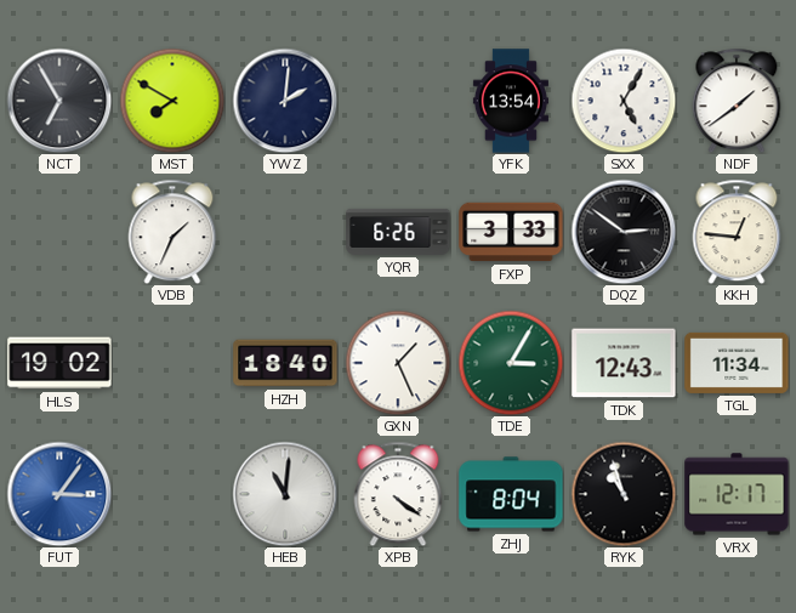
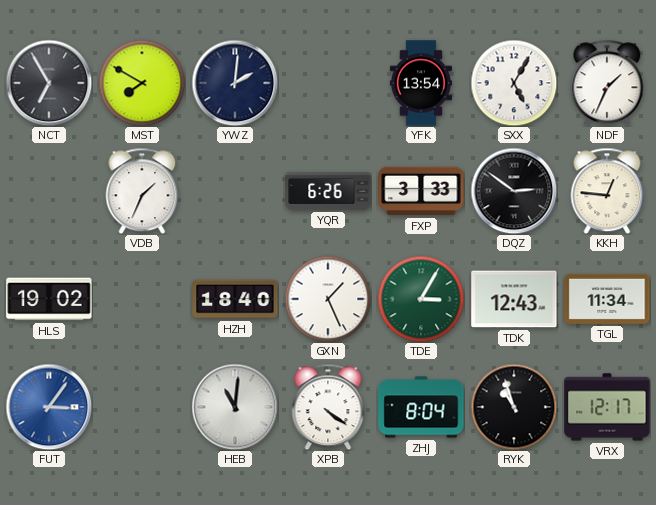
NDF: 1:39 -> 1:34 (607, 83)
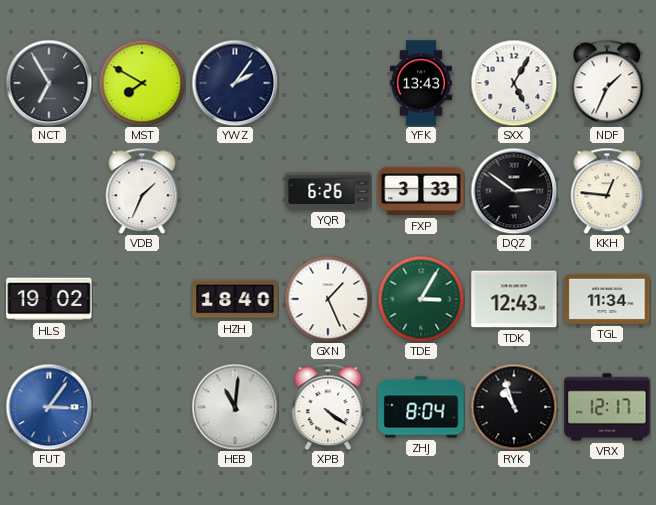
YWZ: 2:01 -> 2:06 (235, 83)
YFK: 13:54 -> 13:43 (421, 83)
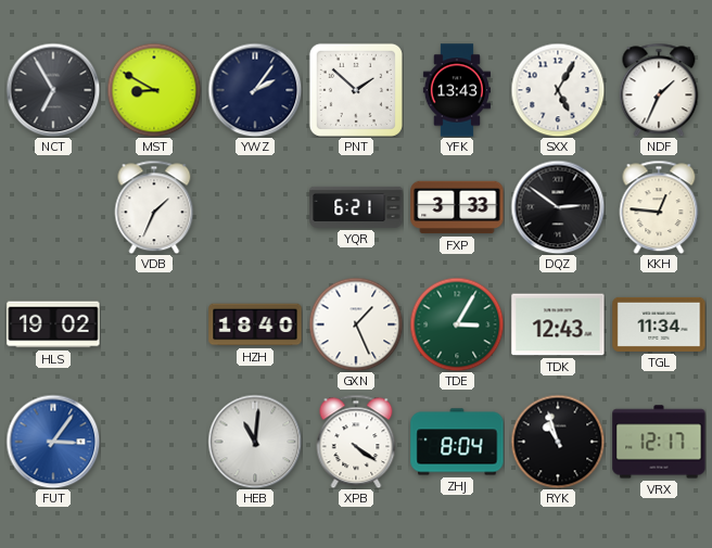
MST: 7:50 -> 8:50 (154, 90)
PNT: none -> 1:52 (356, 90)
YQR: 6:26 -> 6:21 (356, 207)
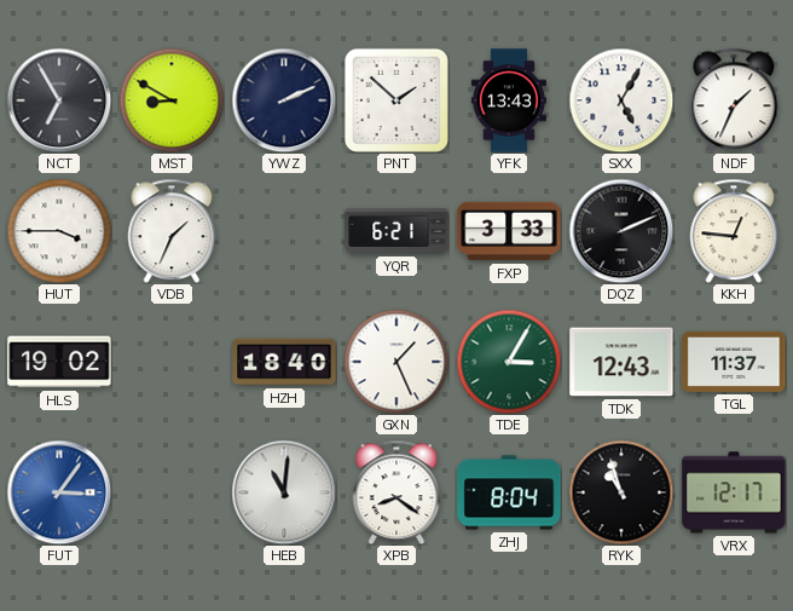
YWZ: 2:06 -> 2:11 (284, 100)
HUT: none -> 3:45 (59, 231)
DQZ: 2:51 -> 2:11 (621, 231)
TGL: 11:34 -> 11:37 (734, 362)
XPB: 4:21 -> 8:21 (396, 492)
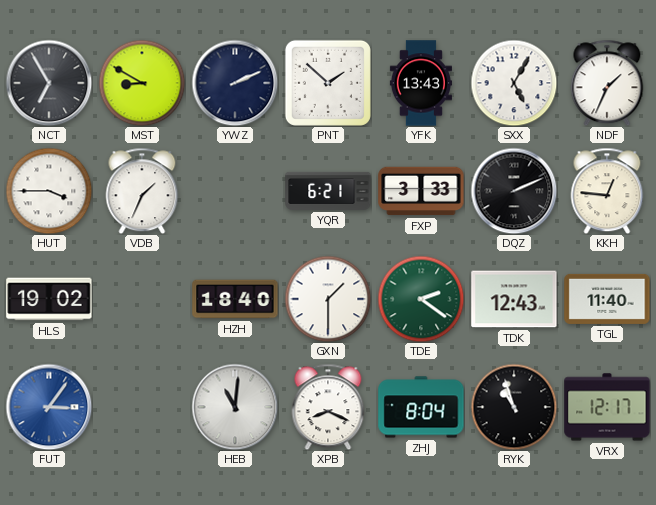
GXN: 1:26 -> 1:30 (328, 299)
TDE: 3:05 -> 2:21 (421, 299)
TGL: 11:37 -> 11:40 (607, 299)
XPB: 8:21 -> 8:19 (328, 407)
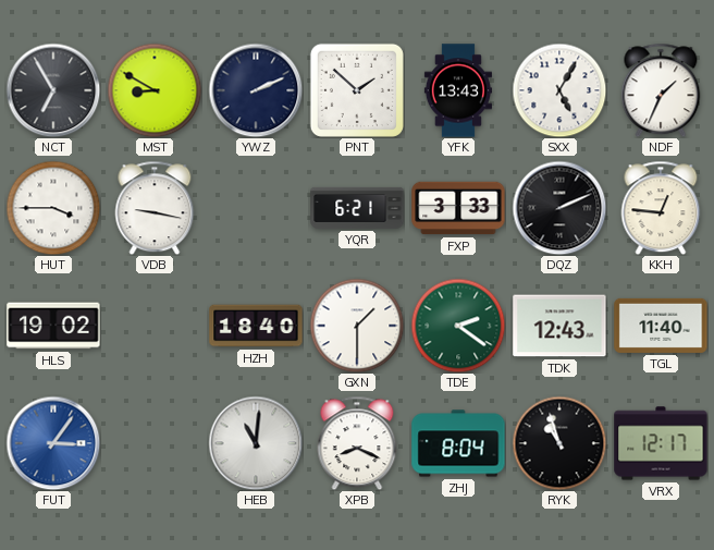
VDB: 1:34 -> 9:17 (155, 208)
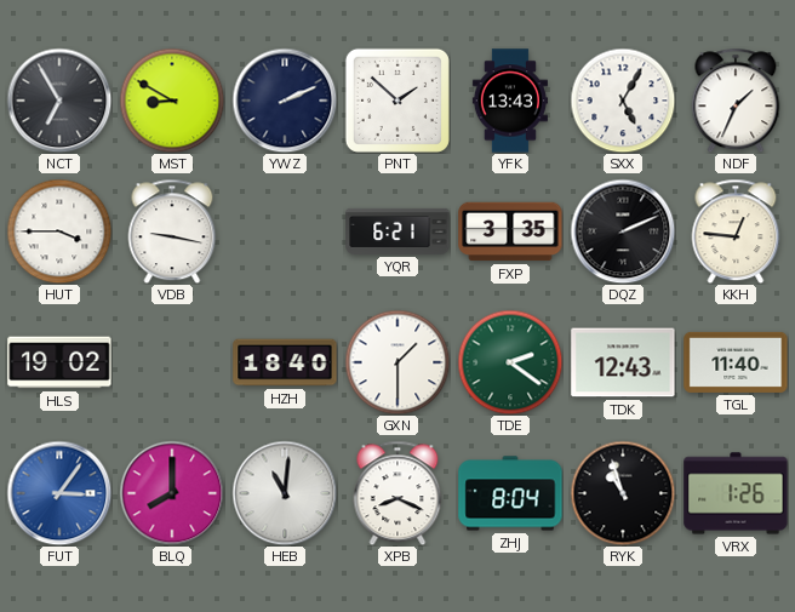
FXP: 3:33 -> 3:35 (510, 231)
BLQ: none -> 8:00 (172, 493)
VRX: 12:17 -> 1:26 (736, 493)
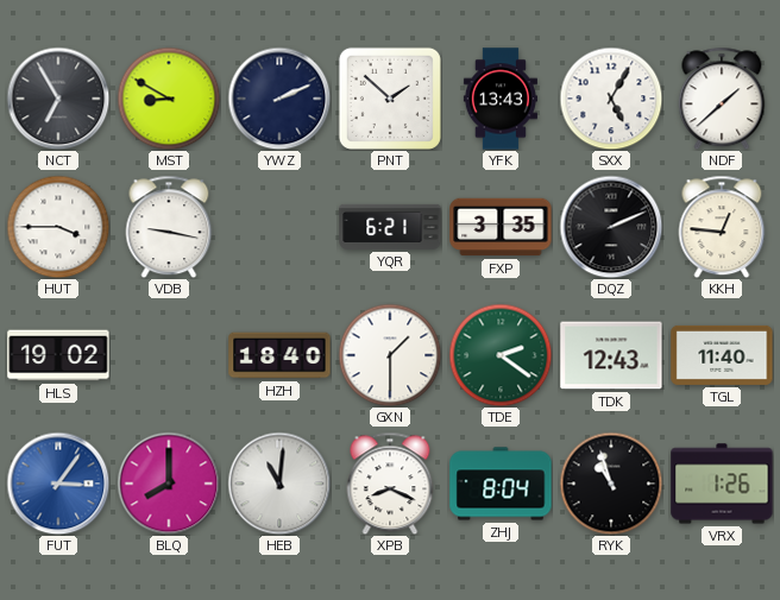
NDF: 1:34 -> 1:38 (722, 99)
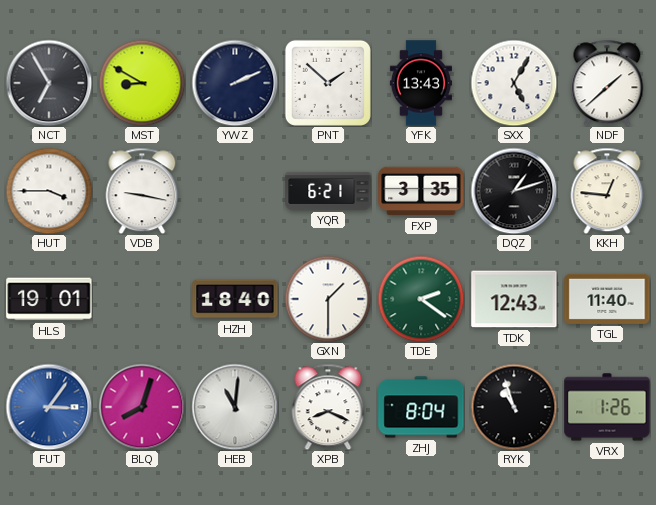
DQZ: 2:11 -> 1:12 (514, 191)
HLS: 19:02 -> 19:01 (49, 299)
BLQ: 8:00 -> 8:03 (142, 407)
